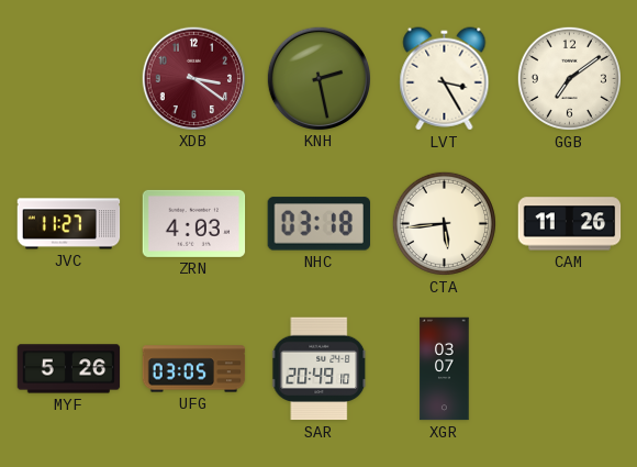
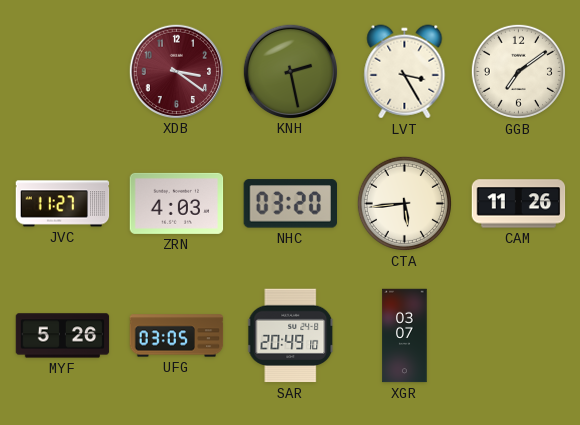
NHC: 03:18 -> 03:20 (290, 204)
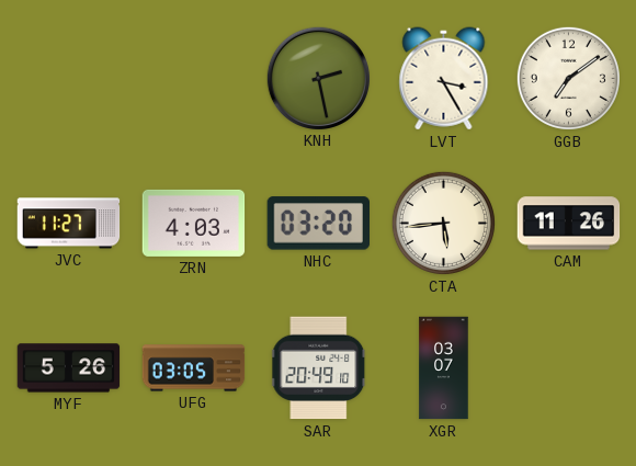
XDB: 3:21 -> none (176, 71)
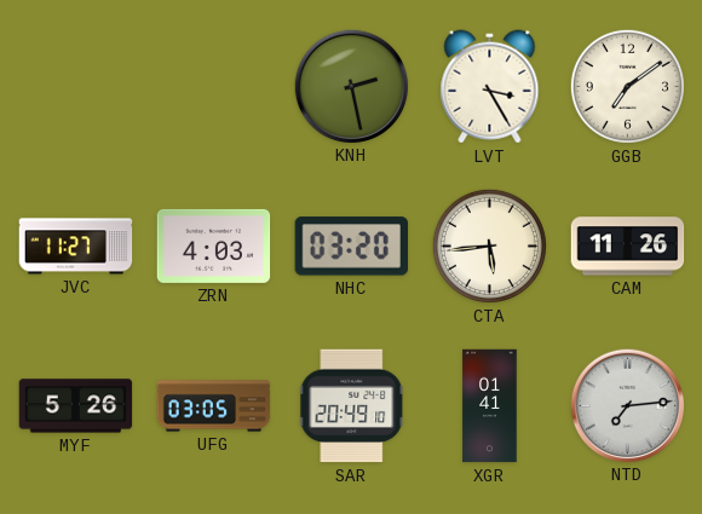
XGR: 03:07 -> 01:41 (490, 406)
NTD: none -> 7:14 (627, 405)
